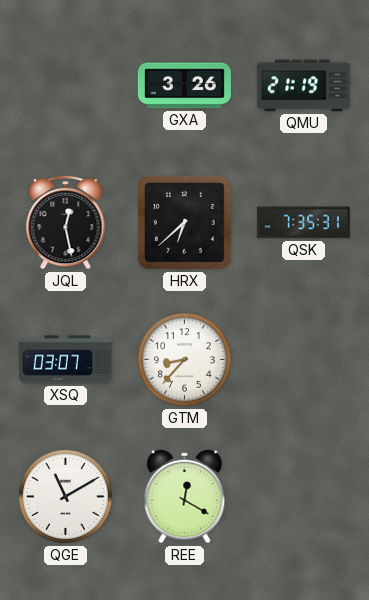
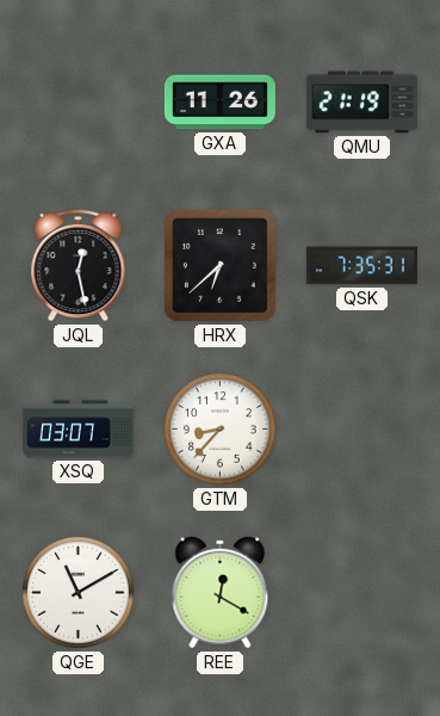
GXA: 3:26 -> 11:26 (219, 103)
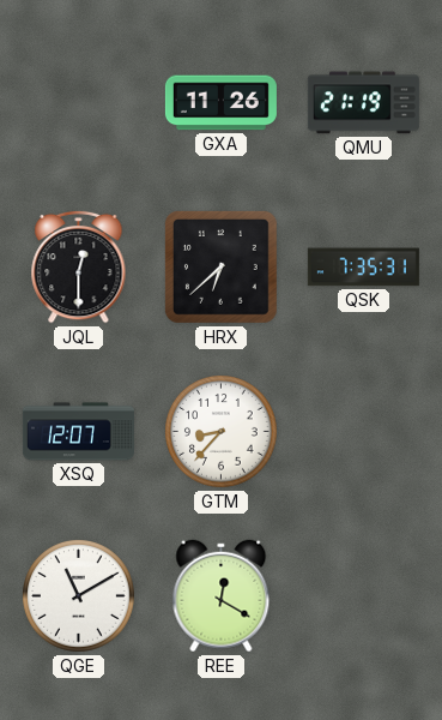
JQL: 12:28 -> 12:30 (79, 266)
XSQ: 03:07 -> 12:07 (78, 432)
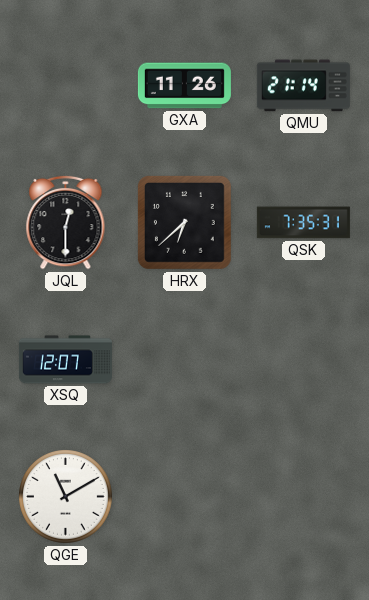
QMU: 21:19 -> 21:14 (303, 86)
GTM: 8:37 -> none (222, 432)
REE: 12:20 -> none (222, 596)
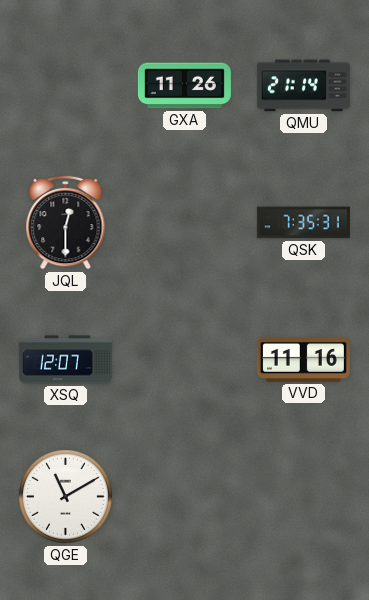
HRX: 6:38 -> none (185, 223)
VVD: none -> 11:16 (303, 360)
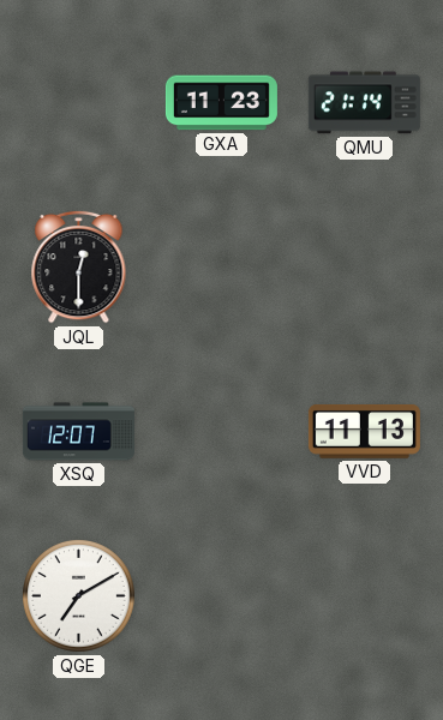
GXA: 11:26 -> 11:23 (221, 103)
QSK: 7:35 -> none (303, 223)
VVD: 11:16 -> 11:13 (364, 432)
QGE: 11:10 -> 7:10 (79, 596)
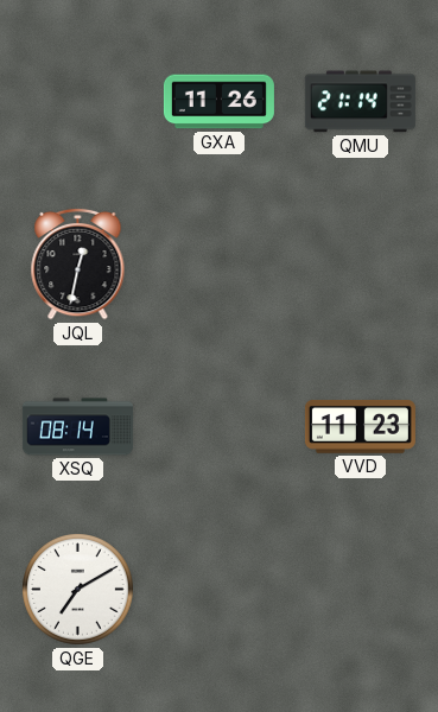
GXA: 11:23 -> 11:26 (218, 102)
JQL: 12:30 -> 12:32 (78, 263)
XSQ: 12:07 -> 08:14 (77, 427)
VVD: 11:13 -> 11:23 (360, 427)
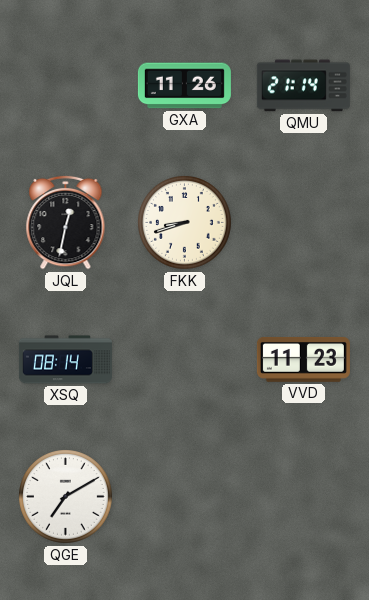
FKK: none -> 8:42 (185, 223)
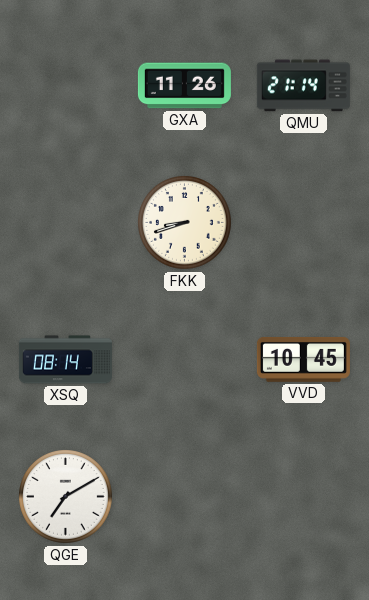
JQL: 12:32 -> none (66, 222)
VVD: 11:23 -> 10:45 (303, 360)
